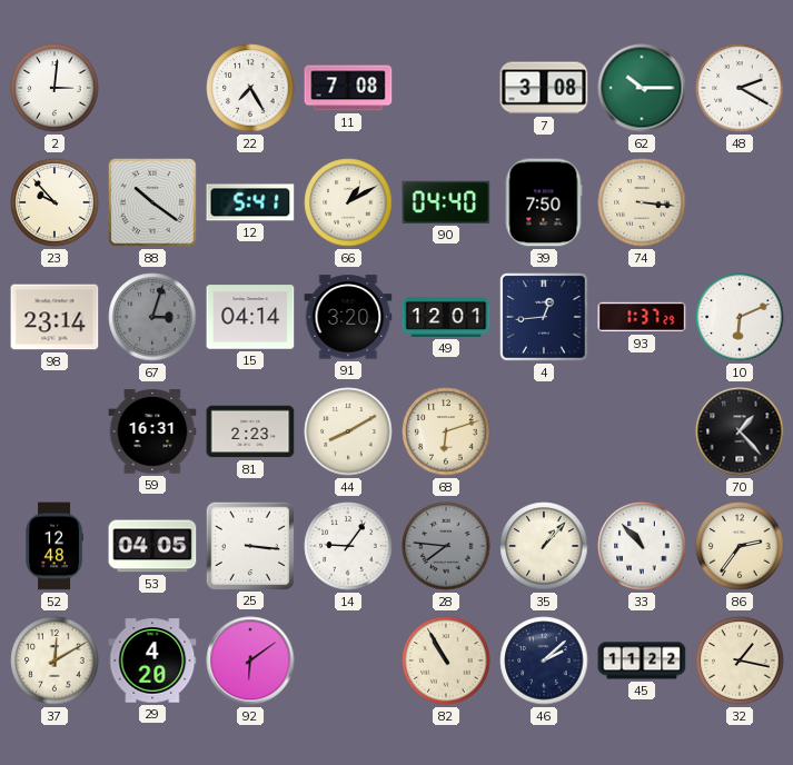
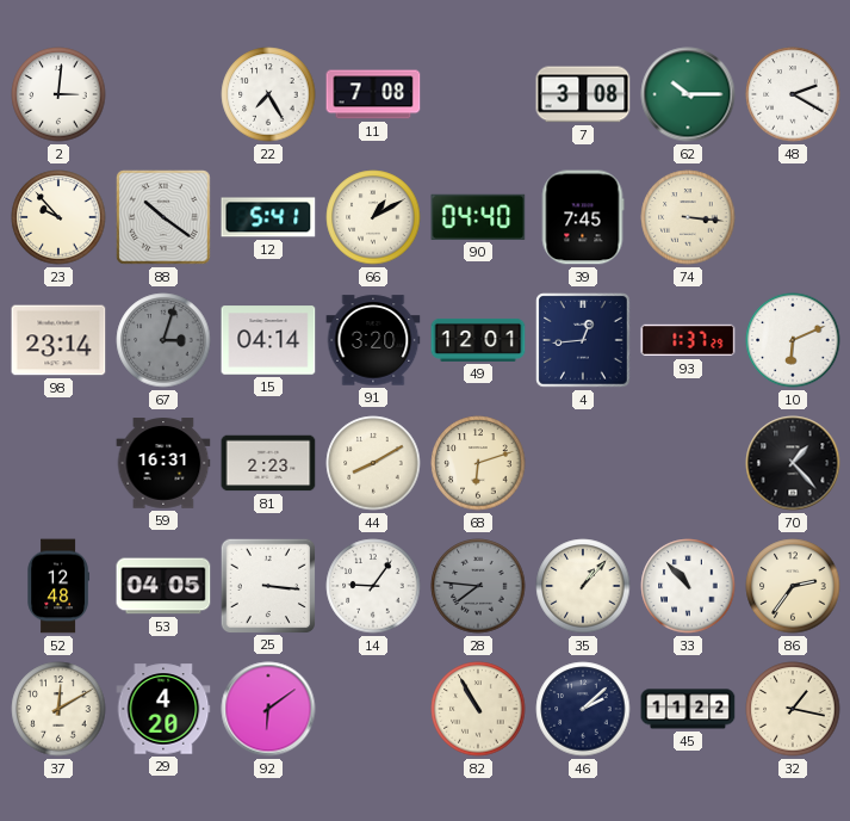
39: 7:50 -> 7:45 (583, 217)
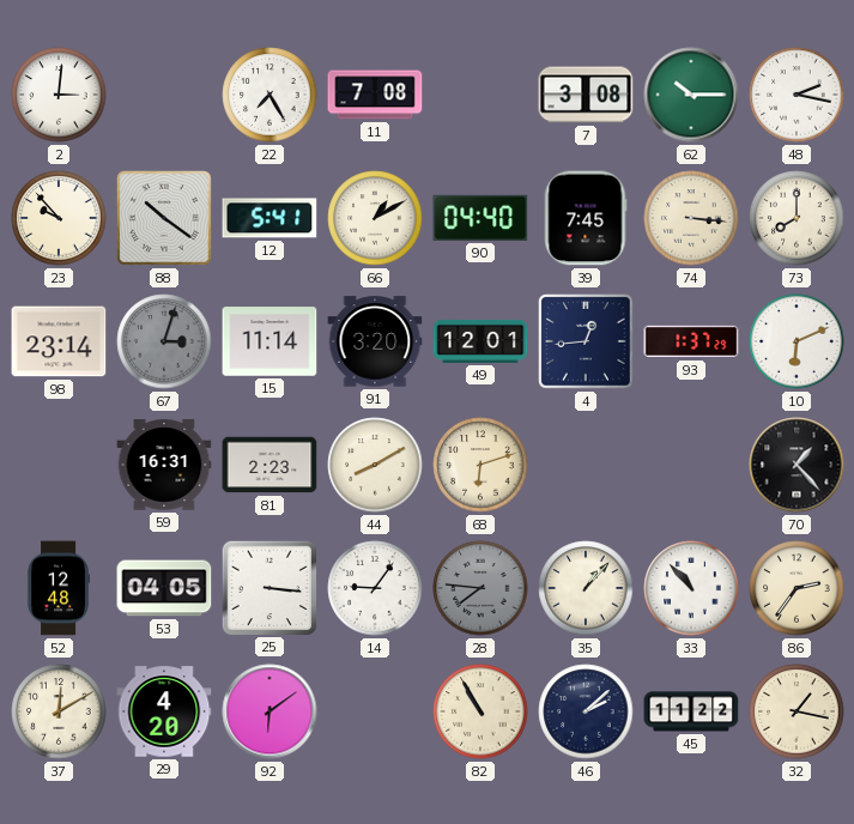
48: 2:20 -> 2:17 (797, 95)
73: none -> 8:00 (797, 218)
15: 04:14 -> 11:14 (269, 341)
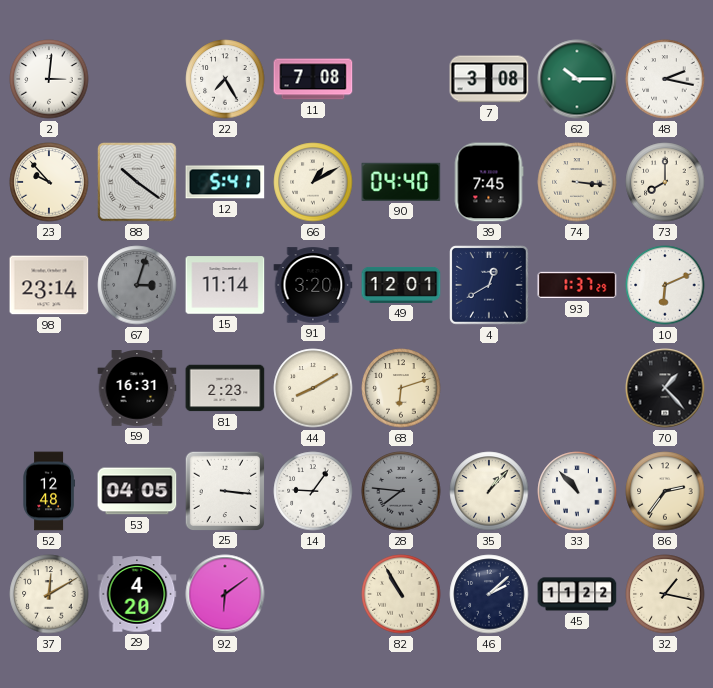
4: 12:44 -> 12:40 (489, 285)
